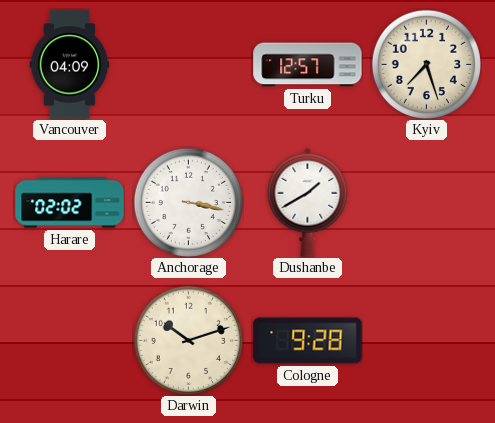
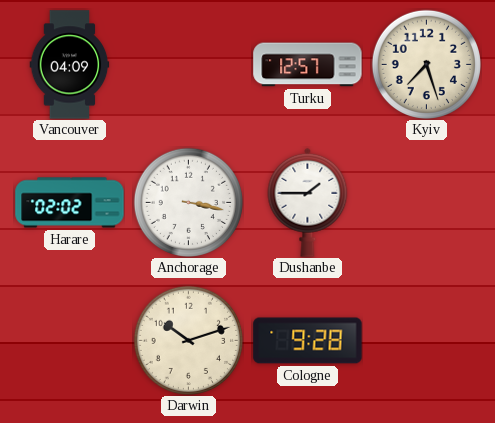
Dushanbe: 1:40 -> 1:45 (308, 202)
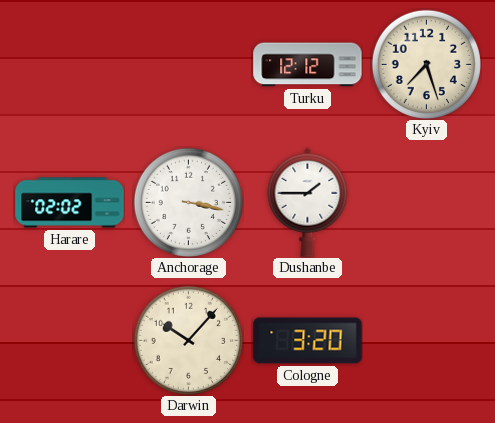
Vancouver: 04:09 -> none (70, 65)
Turku: 12:57 -> 12:12 (308, 65)
Darwin: 10:12 -> 10:07 (188, 340)
Cologne: 9:28 -> 3:20 (308, 341)
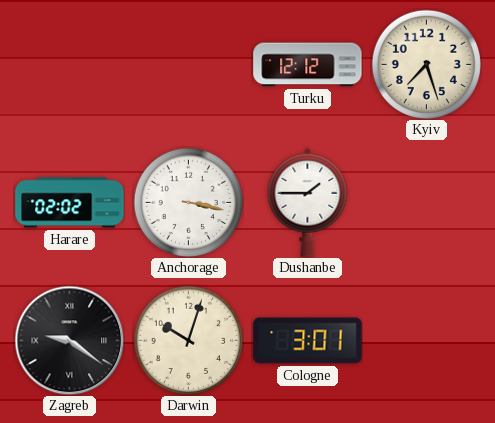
Zagreb: none -> 9:21 (69, 340)
Darwin: 10:07 -> 10:03 (188, 340)
Cologne: 3:20 -> 3:01 (308, 341)
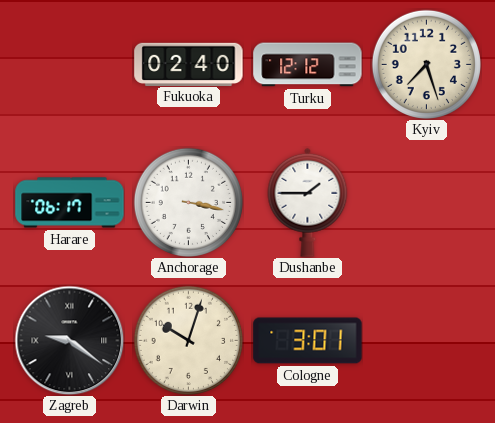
Fukuoka: none -> 02:40 (189, 64)
Harare: 02:02 -> 06:17 (70, 203)
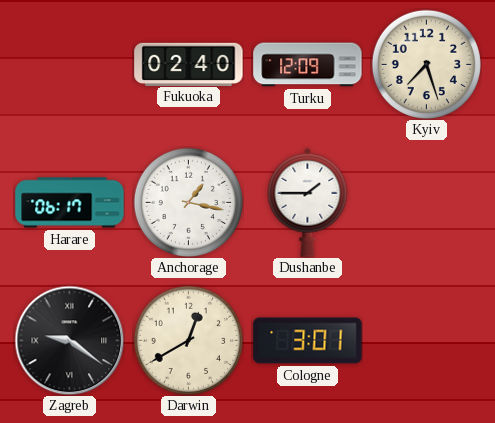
Turku: 12:12 -> 12:09 (308, 65)
Anchorage: 3:17 -> 1:17 (188, 202)
Darwin: 10:03 -> 12:40 (188, 340)
